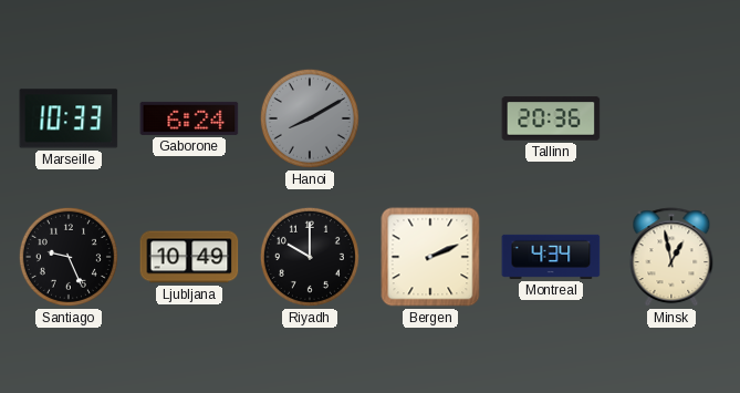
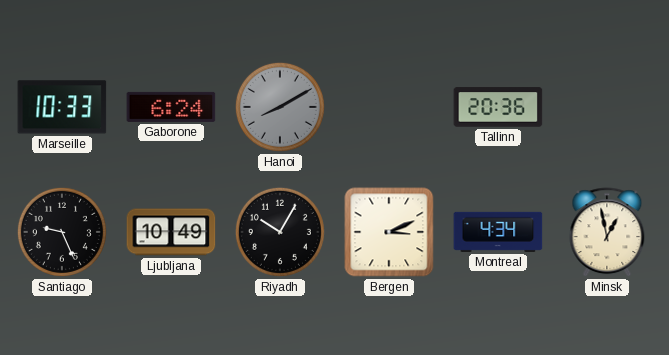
Riyadh: 10:00 -> 10:05 (280, 232)
Bergen: 2:11 -> 3:11 (389, 232)
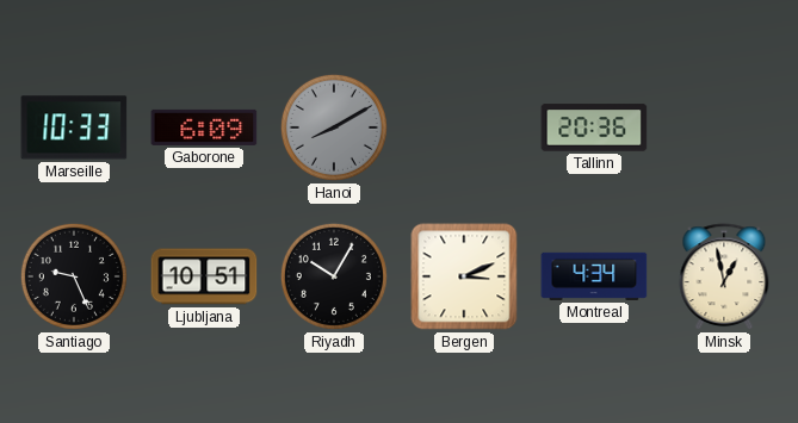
Gaborone: 6:24 -> 6:09 (204, 127)
Ljubljana: 10:49 -> 10:51 (204, 276)
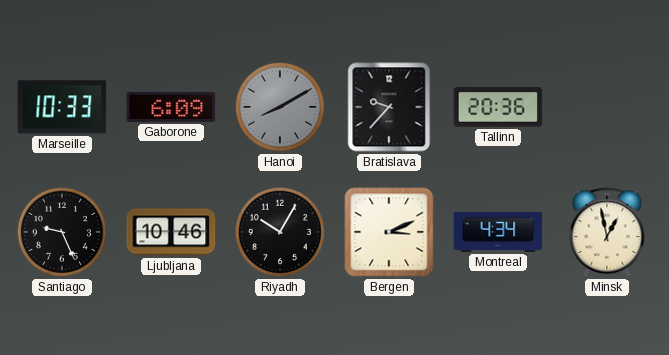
Bratislava: none -> 9:37 (389, 107)
Ljubljana: 10:51 -> 10:46 (171, 232)
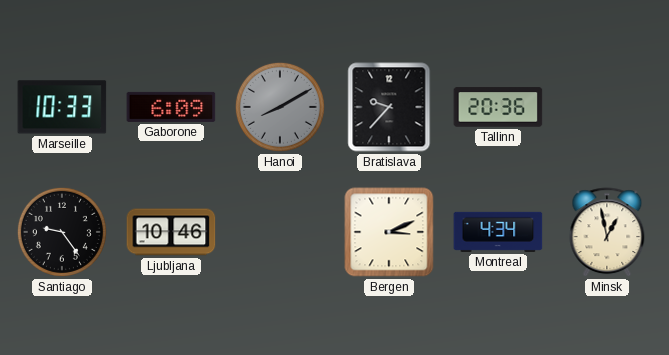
Santiago: 9:26 -> 9:24 (62, 232)
Riyadh: 10:05 -> none (280, 232)
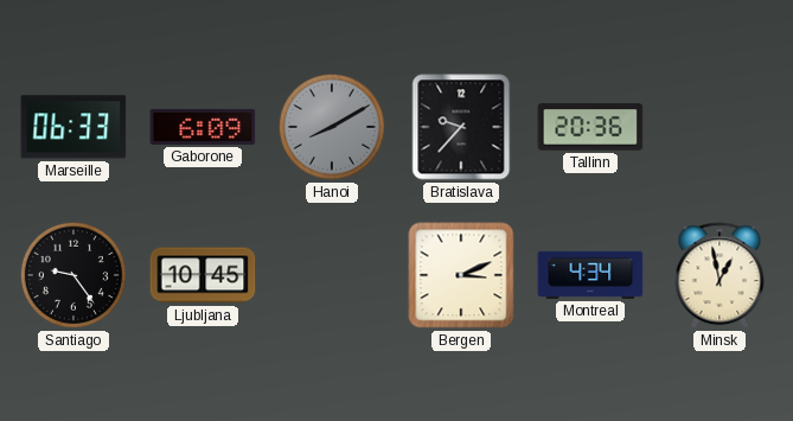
Marseille: 10:33 -> 06:33 (73, 127)
Ljubljana: 10:46 -> 10:45 (203, 275)
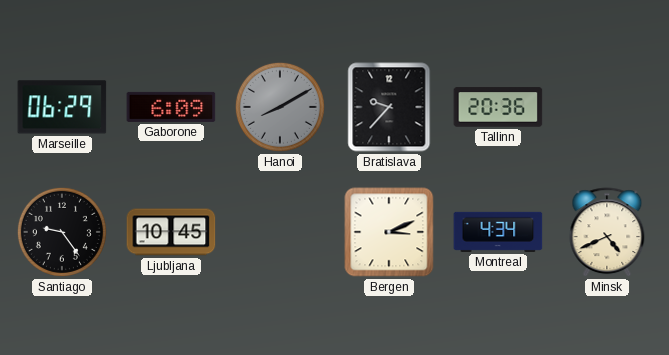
Marseille: 06:33 -> 06:29 (62, 107)
Minsk: 12:58 -> 4:41 (607, 233)
